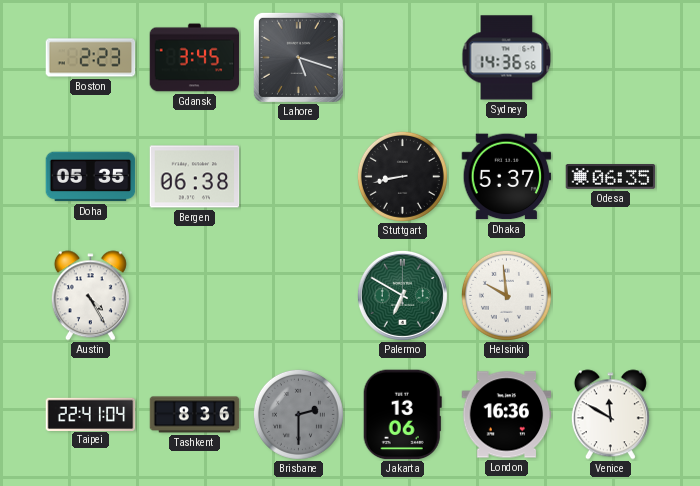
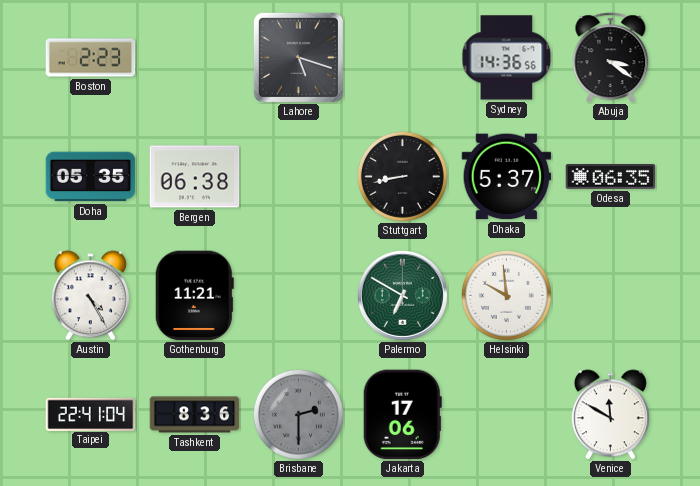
Gdansk: 3:45 -> none (195, 58)
Abuja: none -> 3:21 (611, 58)
Gothenburg: none -> 11:21 (194, 296)
Jakarta: 13:06 -> 17:06 (402, 415)
London: 16:36 -> none (507, 415)
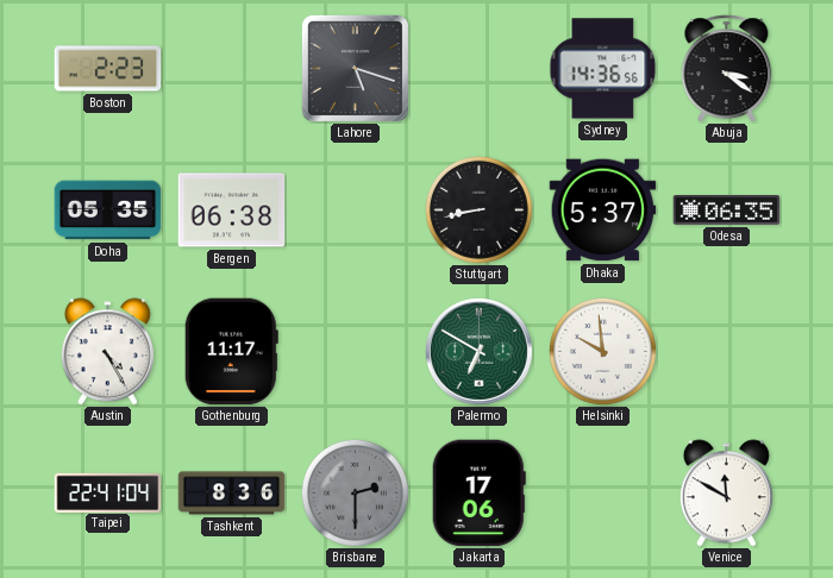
Gothenburg: 11:21 -> 11:17 (231, 352)
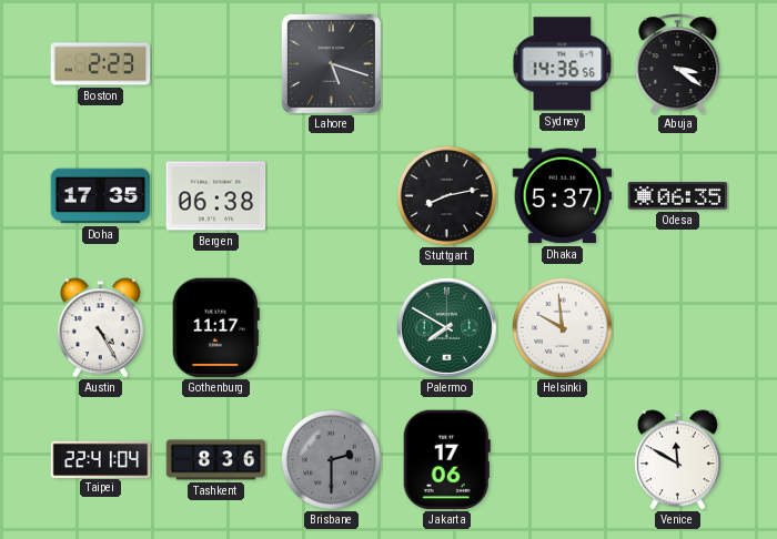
Doha: 05:35 -> 17:35 (101, 196)
Stuttgart: 8:43 -> 8:13 (446, 195)
Palermo: 6:50 -> 7:50 (446, 327)
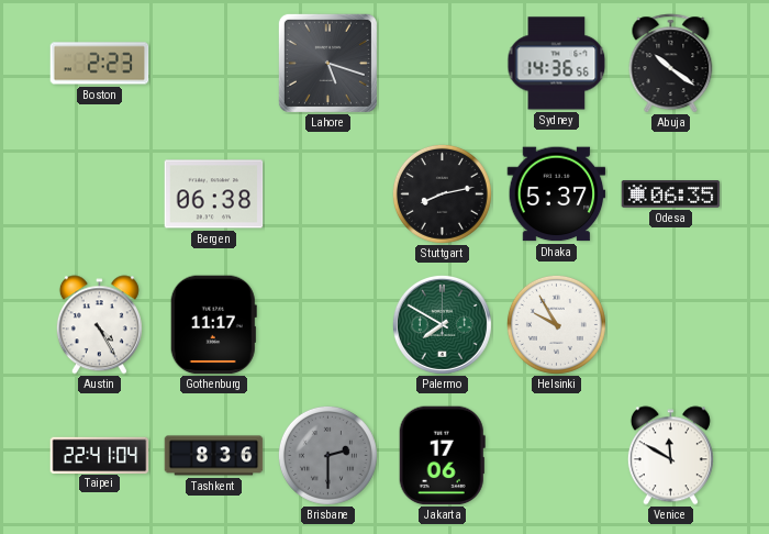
Abuja: 3:21 -> 10:21 (671, 64)
Doha: 17:35 -> none (101, 196)
Helsinki: 9:59 -> 9:55 (556, 324)
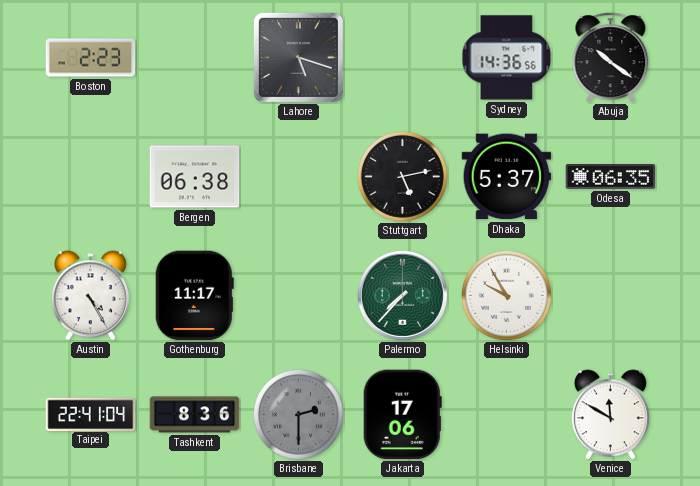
Stuttgart: 8:13 -> 5:13 (402, 176)
Palermo: 7:50 -> 7:37 (402, 295)
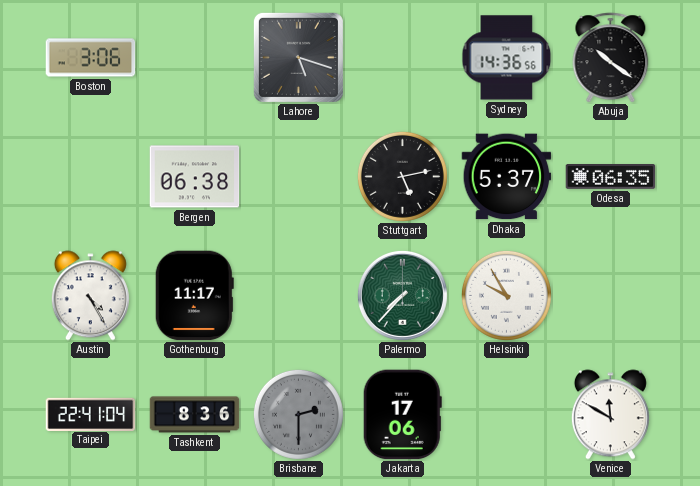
Boston: 2:23 -> 3:06 (91, 58)
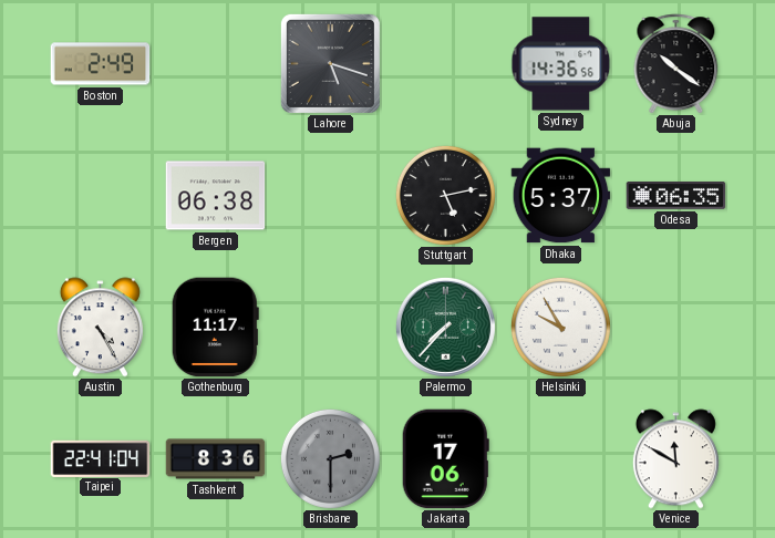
Boston: 3:06 -> 2:49 (101, 64)
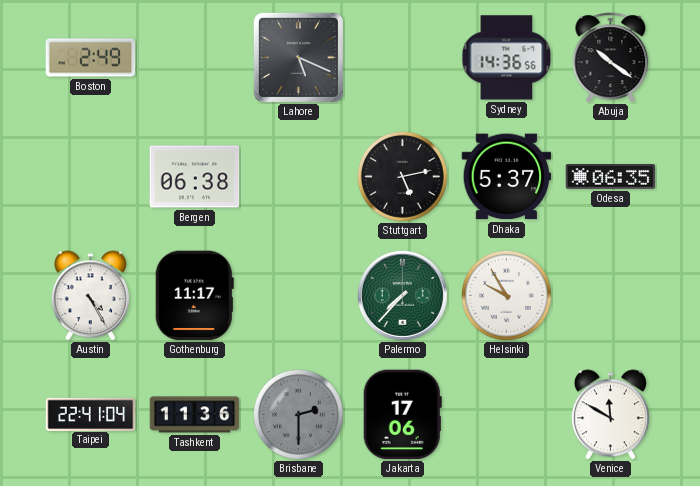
Lahore: 5:18 -> 5:19 (298, 57)
Tashkent: 8:36 -> 11:36 (195, 415)
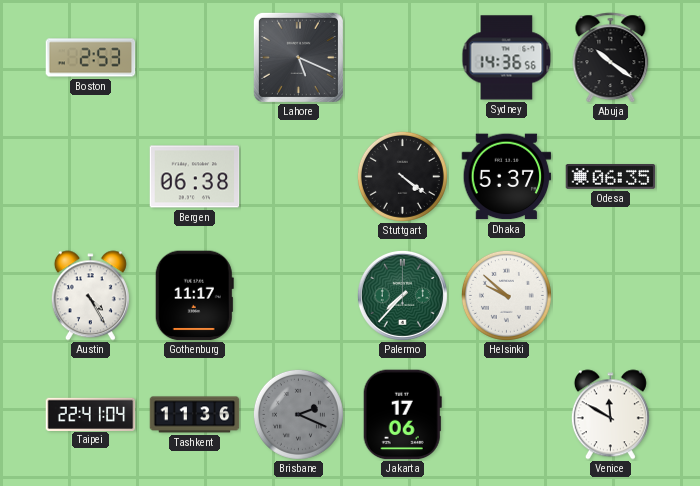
Boston: 2:49 -> 2:53 (91, 58)
Stuttgart: 5:13 -> 4:21 (402, 176)
Helsinki: 9:55 -> 9:52 (506, 295)
Brisbane: 2:30 -> 2:19 (298, 414)
